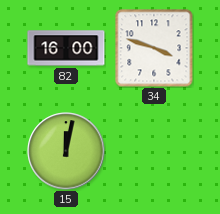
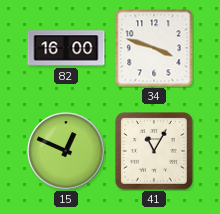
15: 12:02 -> 12:49 (66, 151)
41: none -> 11:05 (154, 151)
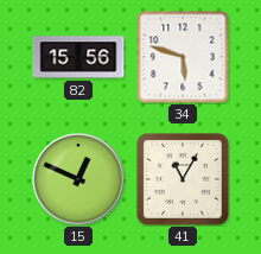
82: 16:00 -> 15:56 (78, 57)
34: 3:48 -> 5:48 (183, 57)
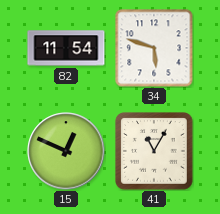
82: 15:56 -> 11:54 (66, 48)
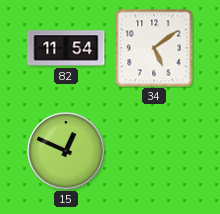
34: 5:48 -> 5:09 (154, 48)
41: 11:05 -> none (154, 151)
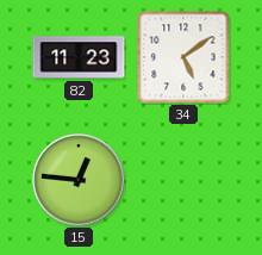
82: 11:54 -> 11:23 (79, 57)
15: 12:49 -> 12:46 (79, 180)
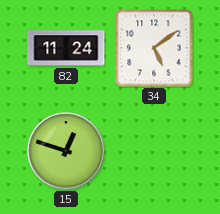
82: 11:23 -> 11:24 (66, 48)
15: 12:46 -> 12:48 (66, 151)
